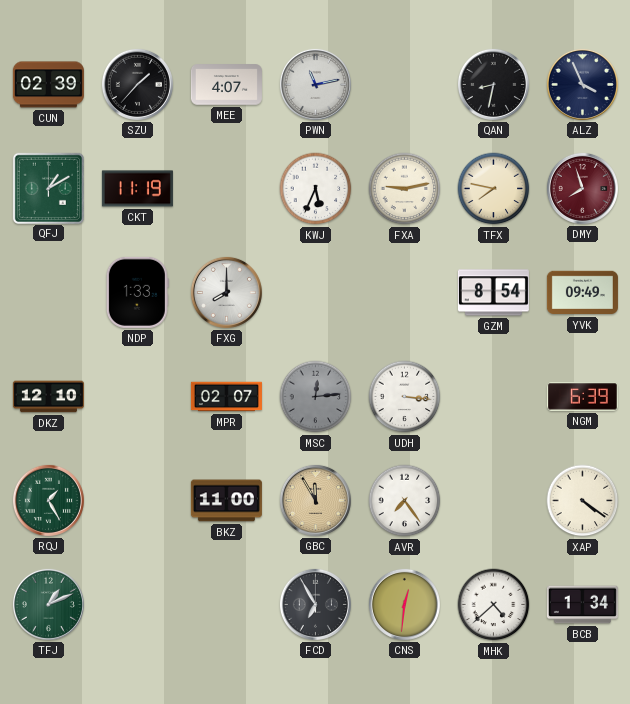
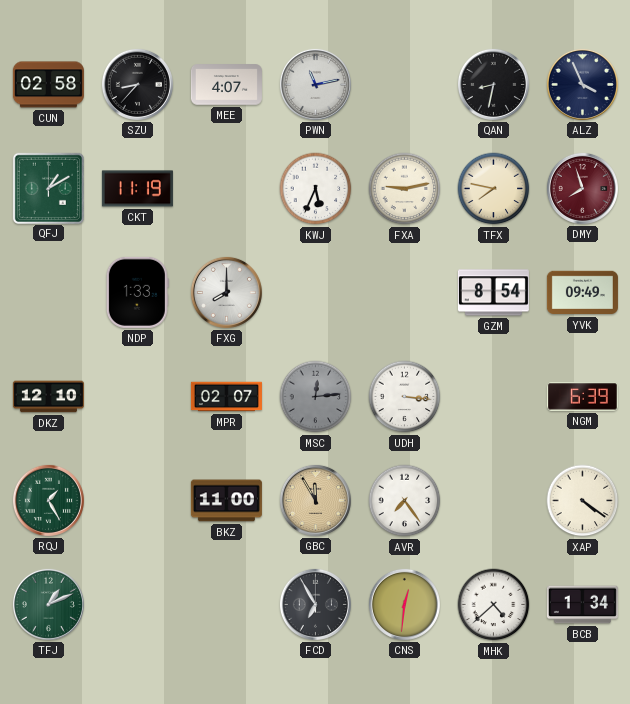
CUN: 02:39 -> 02:58 (48, 85)
SZU: 1:37 -> 8:37 (137, 84)
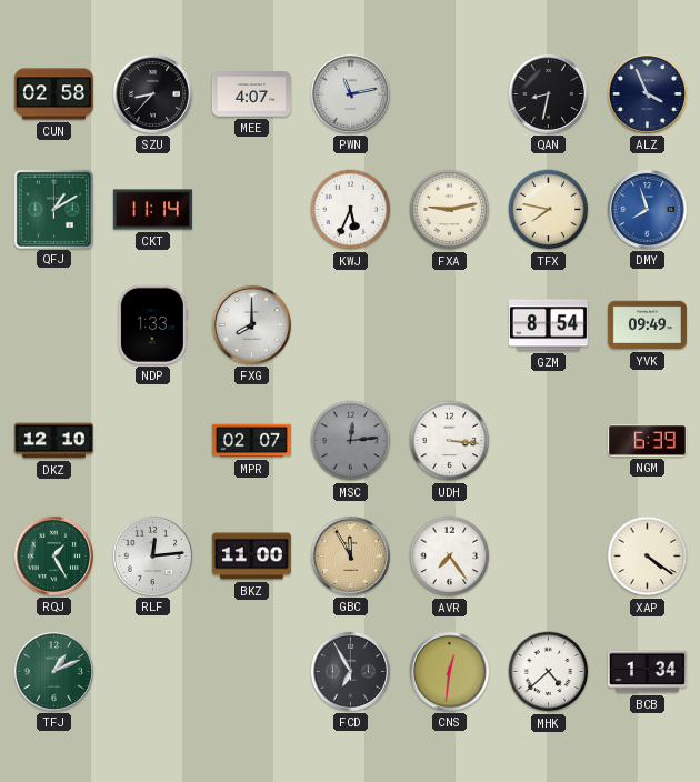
CKT: 11:19 -> 11:14 (152, 210)
DMY dial: burgundy -> blue (647, 209)
RLF: none -> 12:14 (152, 555)
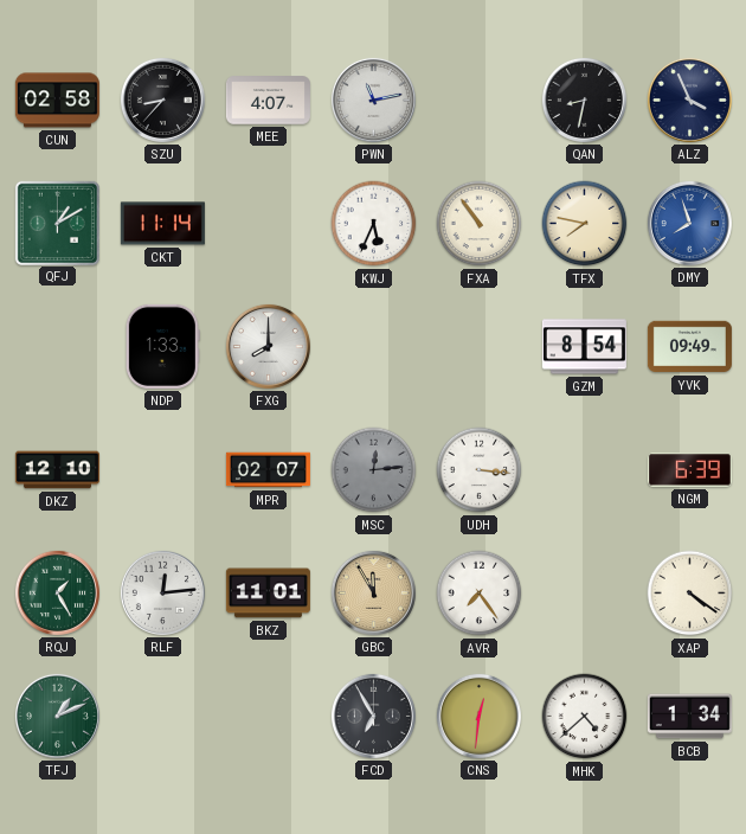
FXA: 9:13 -> 10:54 (480, 224)
BKZ: 11:00 -> 11:01 (268, 594)
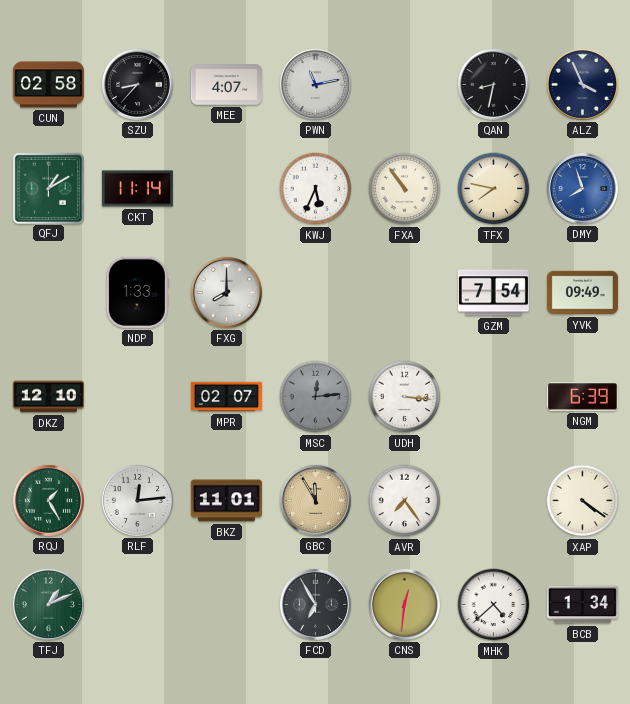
GZM: 8:54 -> 7:54 (493, 293)
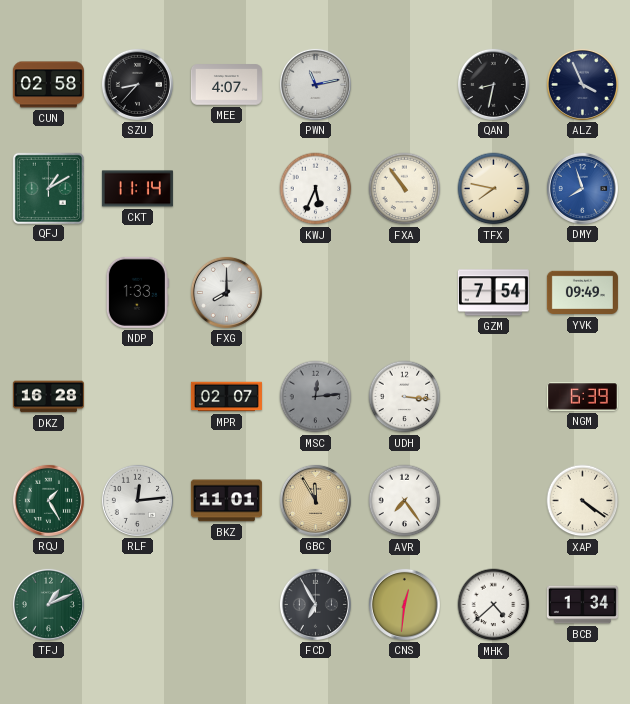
DKZ: 12:10 -> 16:28 (48, 397)
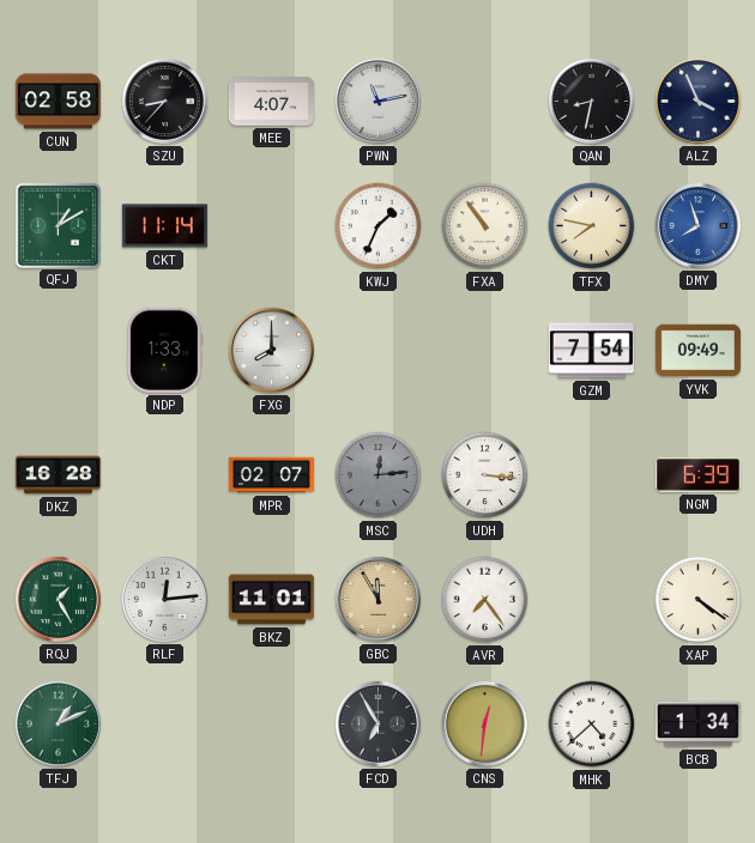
KWJ: 5:34 -> 1:34 (379, 226)
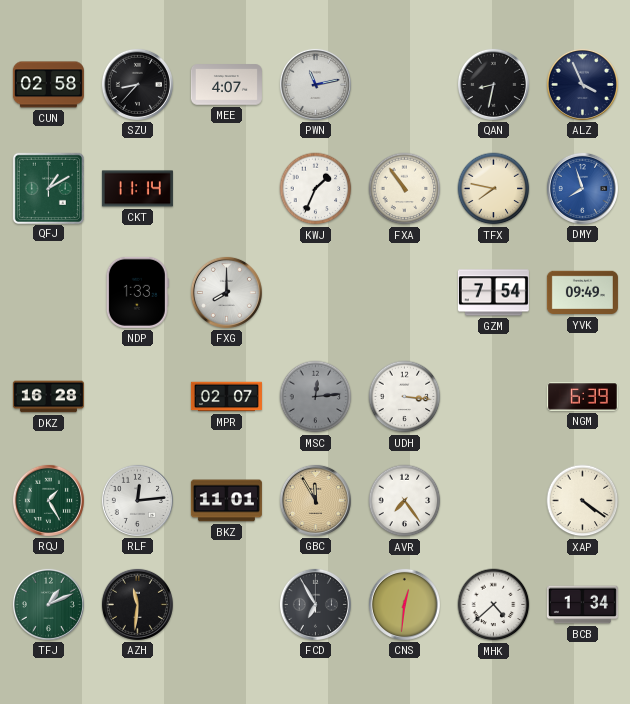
AZH: none -> 11:31 (137, 604)
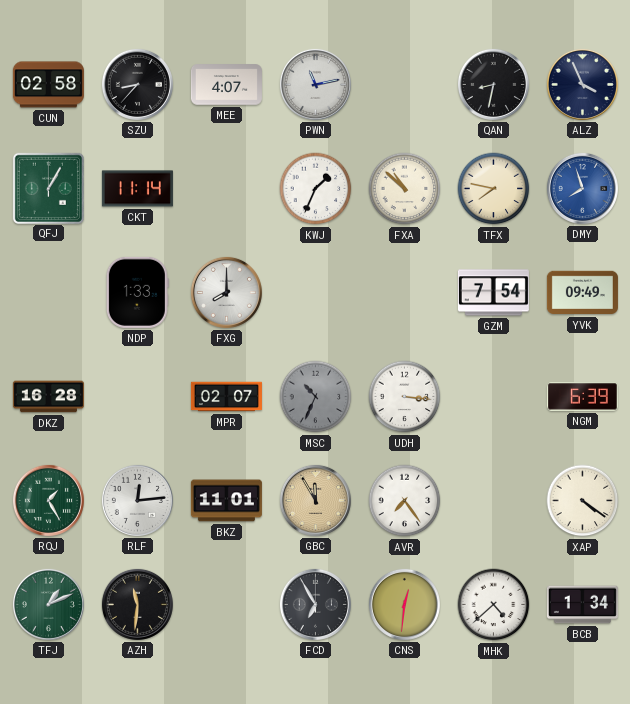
QFJ: 1:10 -> 1:05 (48, 188)
FXA: 10:54 -> 10:52 (405, 189)
MSC: 12:14 -> 10:34 (316, 397)
